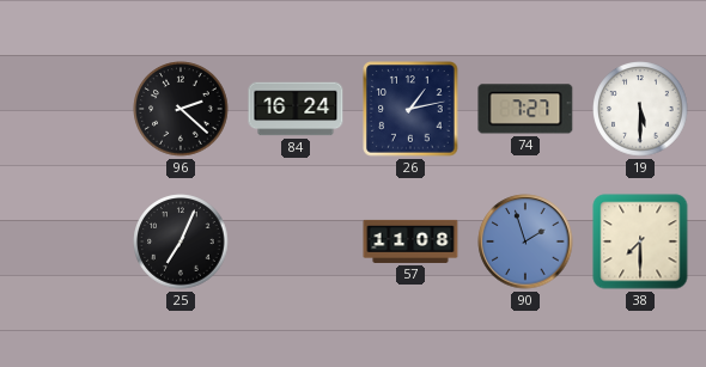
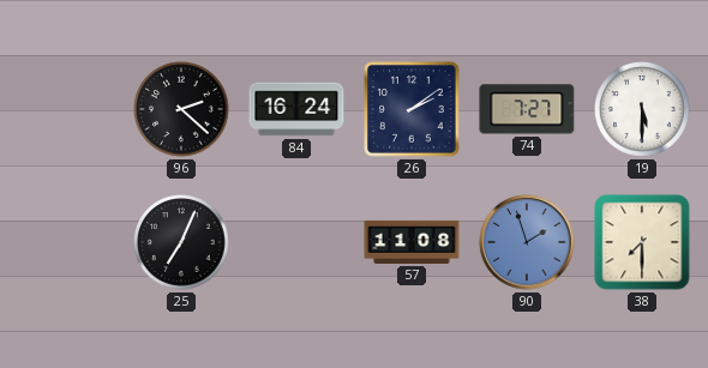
26: 1:13 -> 2:09 (412, 109)
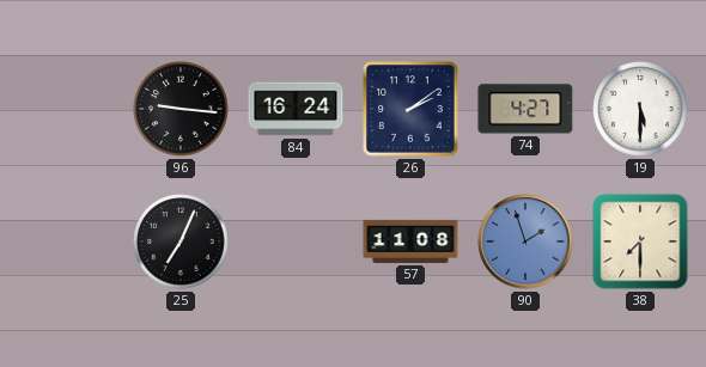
96: 2:22 -> 9:16 (181, 109)
74: 7:27 -> 4:27 (525, 109)
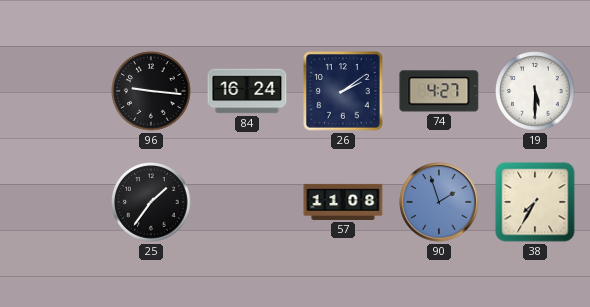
25: 7:04 -> 1:36 (151, 202)
38: 7:30 -> 7:35 (535, 202)
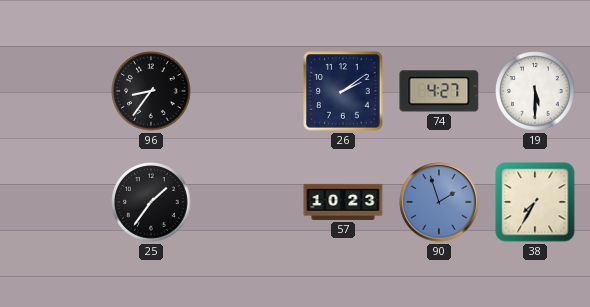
96: 9:16 -> 8:36 (151, 91)
84: 16:24 -> none (247, 91)
57: 11:08 -> 10:23 (343, 202)
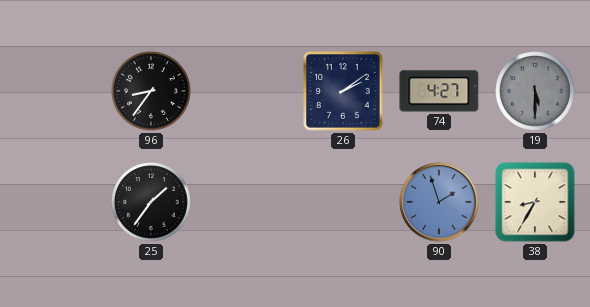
19 dial: white -> grey (535, 91)
57: 10:23 -> none (343, 202)
38: 7:35 -> 8:35 (535, 202)
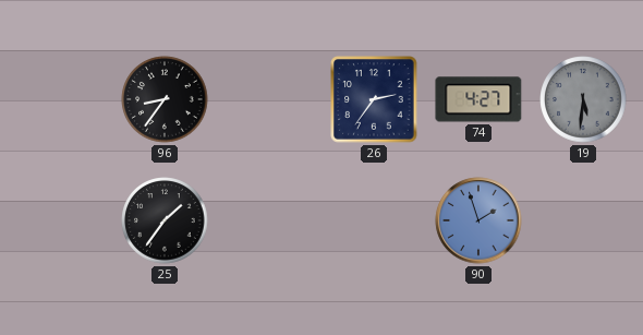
26: 2:09 -> 2:36 (374, 99)
19: 5:30 -> 5:31 (583, 99)
38: 8:35 -> none (535, 202)
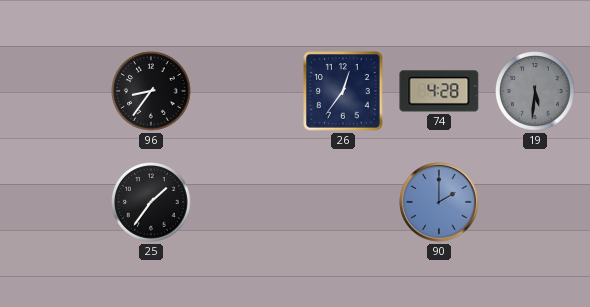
26: 2:36 -> 12:36 (343, 91)
74: 4:27 -> 4:28 (439, 91)
90: 1:57 -> 2:00 (439, 202)
